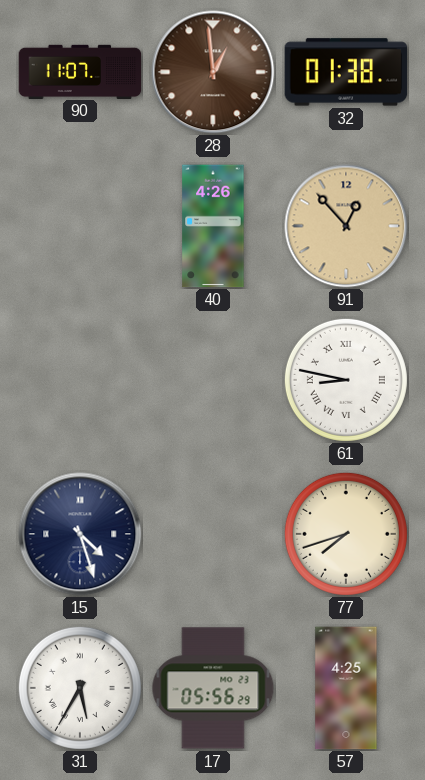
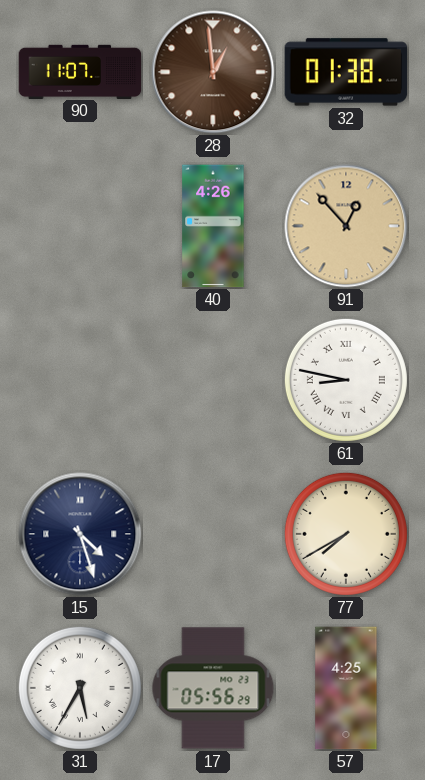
77: 7:42 -> 7:40 (346, 534)
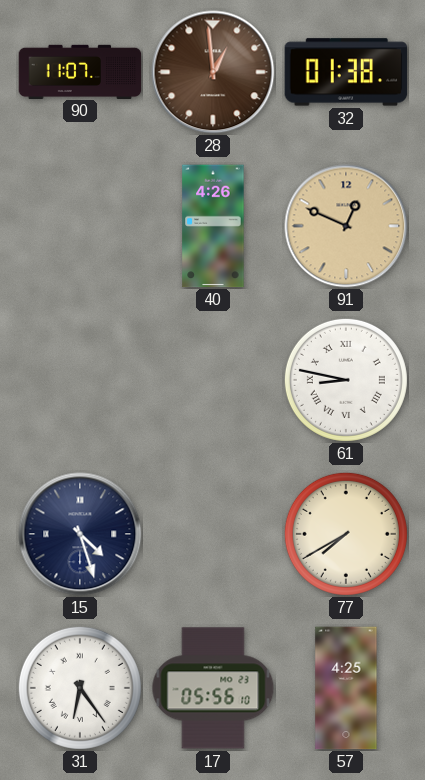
91: 12:53 -> 12:49 (346, 226)
31: 5:35 -> 6:24 (80, 688)
17: 05:56:29 -> 05:56:10 (213, 688)
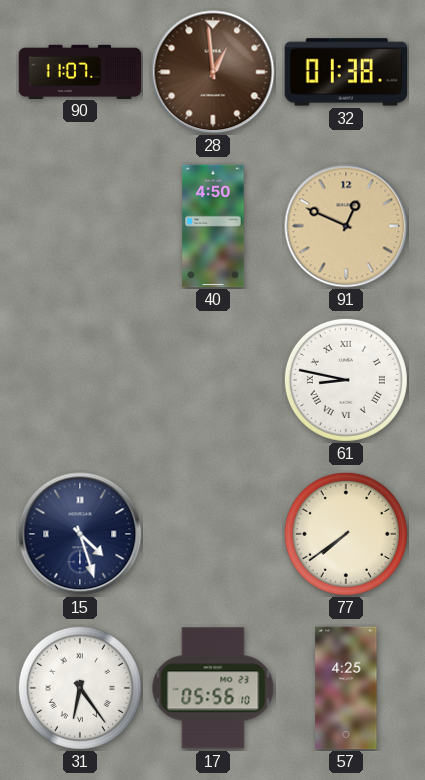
40: 4:26 -> 4:50 (213, 226)
77: 7:40 -> 7:39 (346, 534)
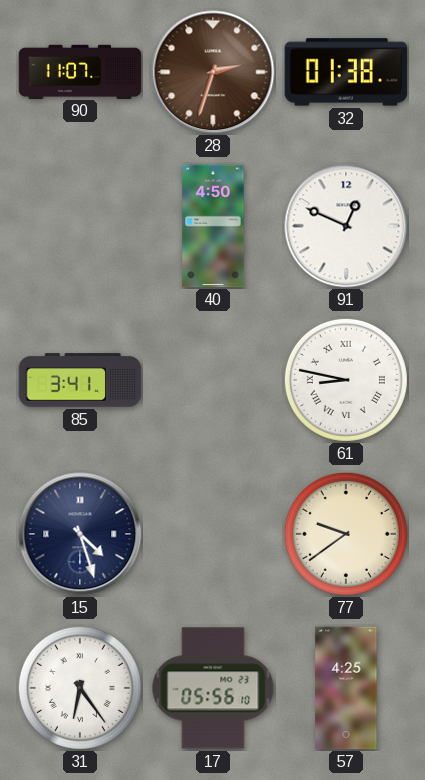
28: 12:59 -> 2:33 (213, 72)
91 dial: champagne -> white (346, 226)
85: none -> 3:41 (80, 380)
77: 7:39 -> 9:39 (346, 534)
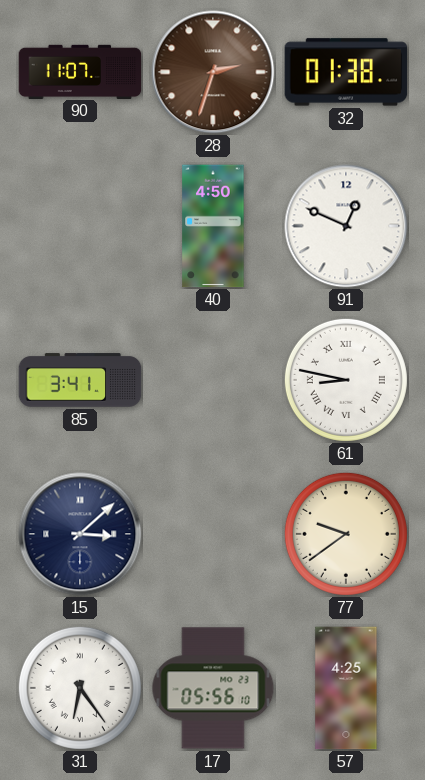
15: 4:27 -> 3:08 (80, 534)
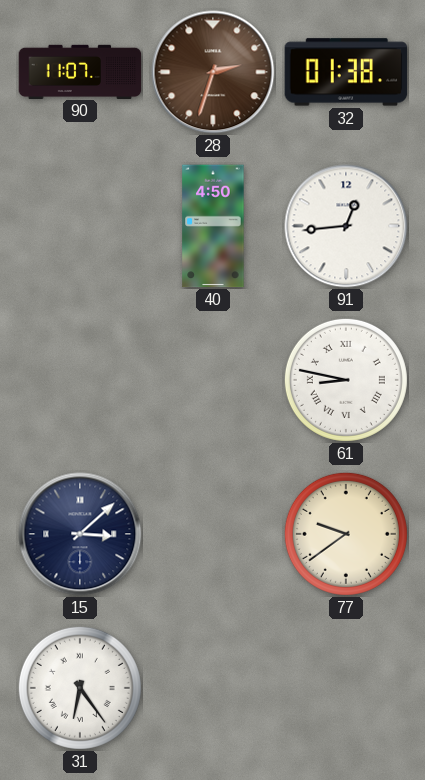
91: 12:49 -> 12:44 (346, 226)
85: 3:41 -> none (80, 380)
17: 05:56 -> none (213, 688)
57: 4:25 -> none (346, 688)
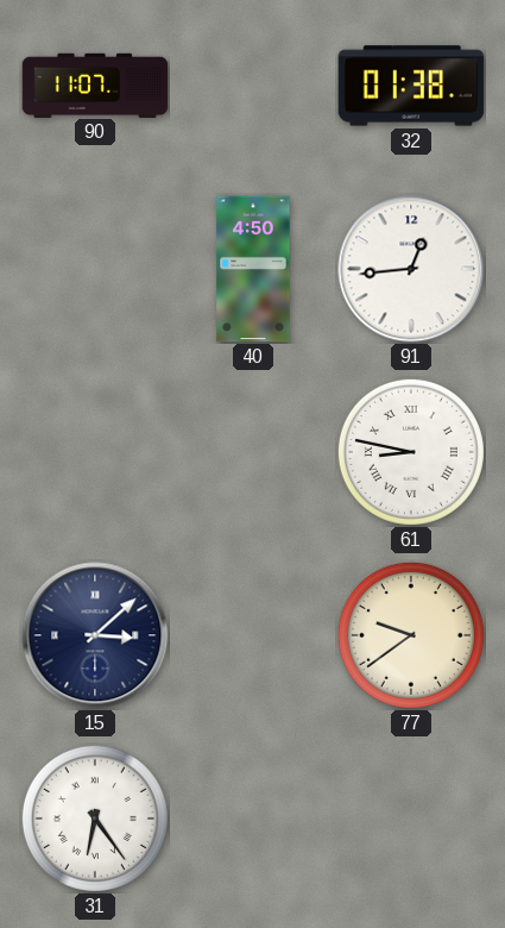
28: 2:33 -> none (213, 72)
